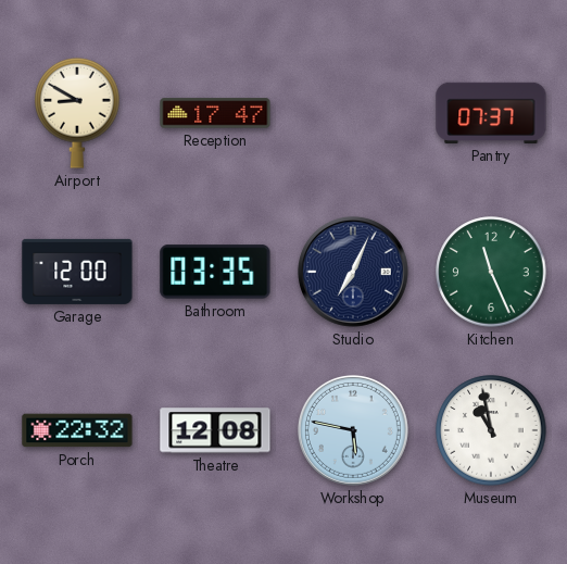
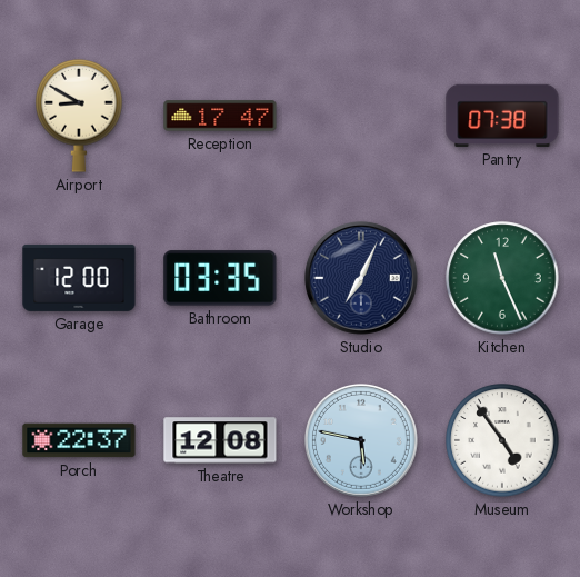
Pantry: 07:37 -> 07:38 (502, 116)
Porch: 22:32 -> 22:37 (79, 440)
Museum: 10:58 -> 4:54 (502, 440)
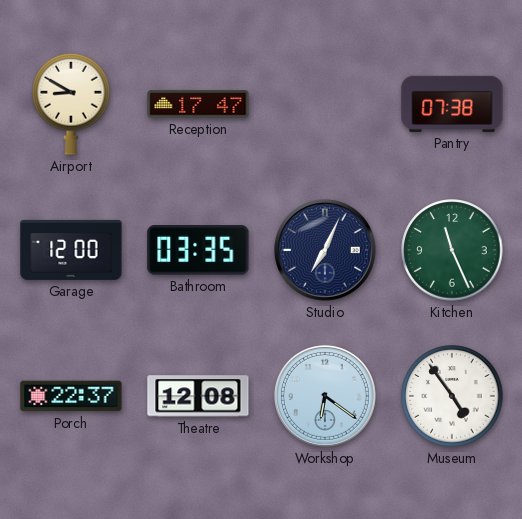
Workshop: 5:47 -> 6:21 (325, 396)
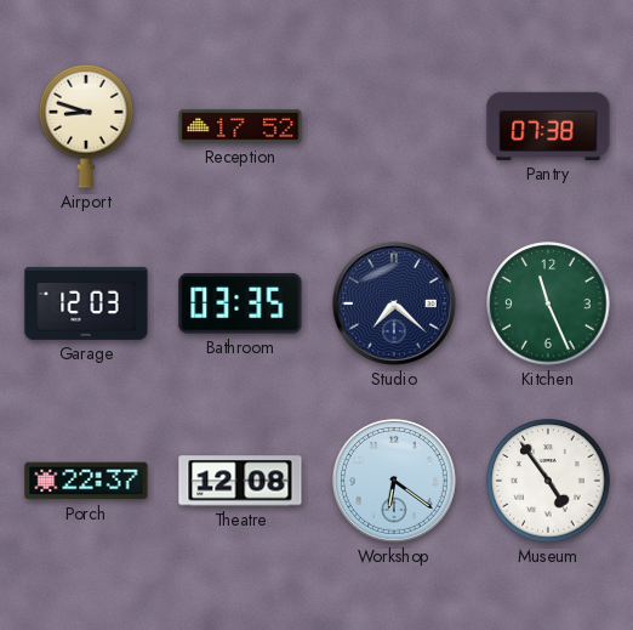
Airport: 8:50 -> 8:48 (86, 126)
Reception: 17:47 -> 17:52 (240, 126)
Garage: 12:00 -> 12:03 (86, 303)
Studio: 7:04 -> 7:22 (394, 303)
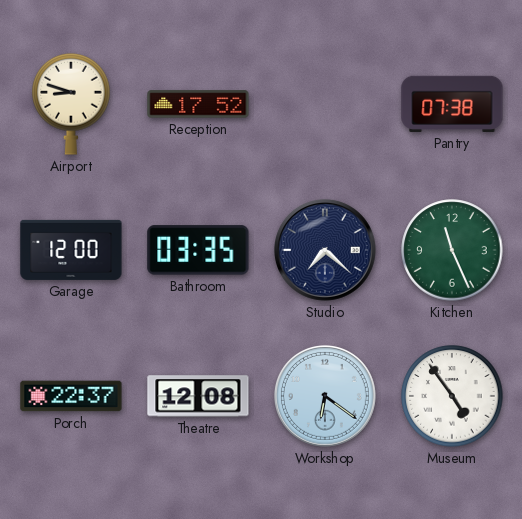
Garage: 12:03 -> 12:00 (71, 250)
